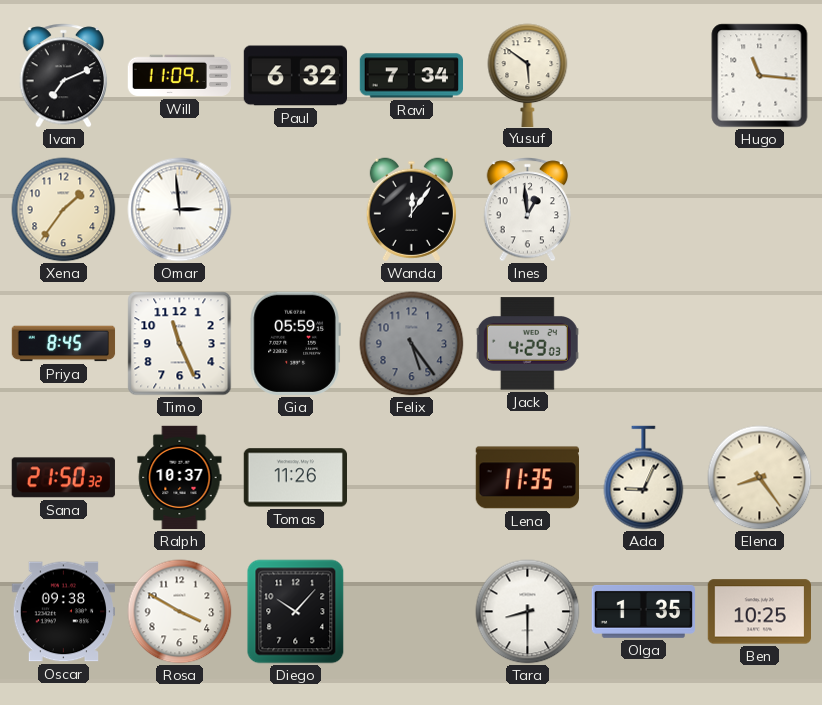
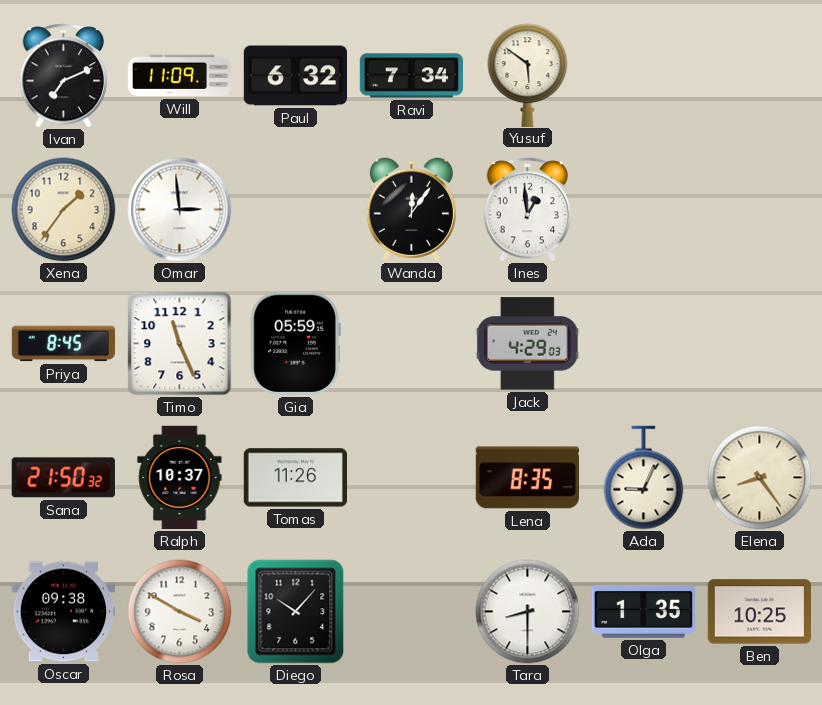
Hugo: 11:16 -> none (760, 76)
Felix: 5:24 -> none (412, 344)
Lena: 11:35 -> 8:35 (527, 478)
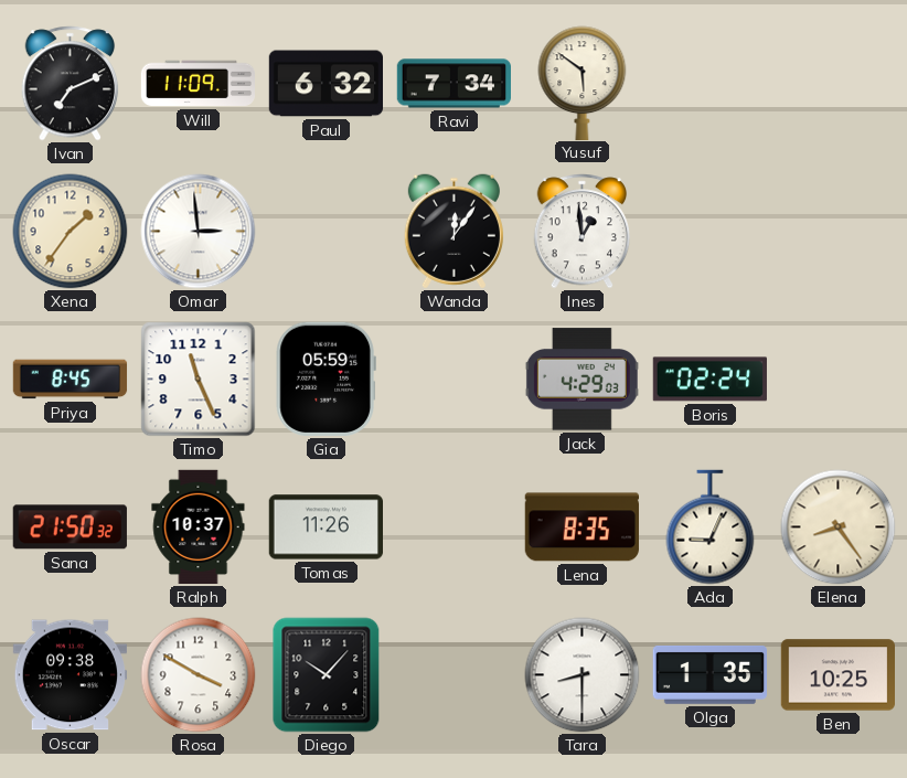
Boris: none -> 02:24 (709, 380)
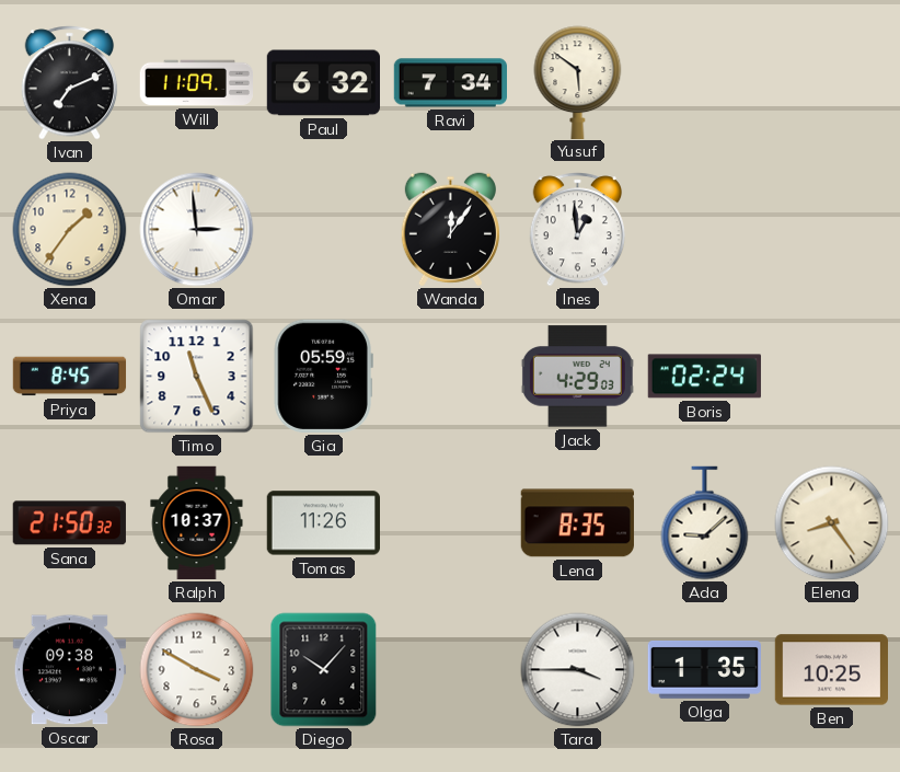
Ada: 9:04 -> 9:08 (705, 523)
Tara: 8:30 -> 3:45 (578, 670)
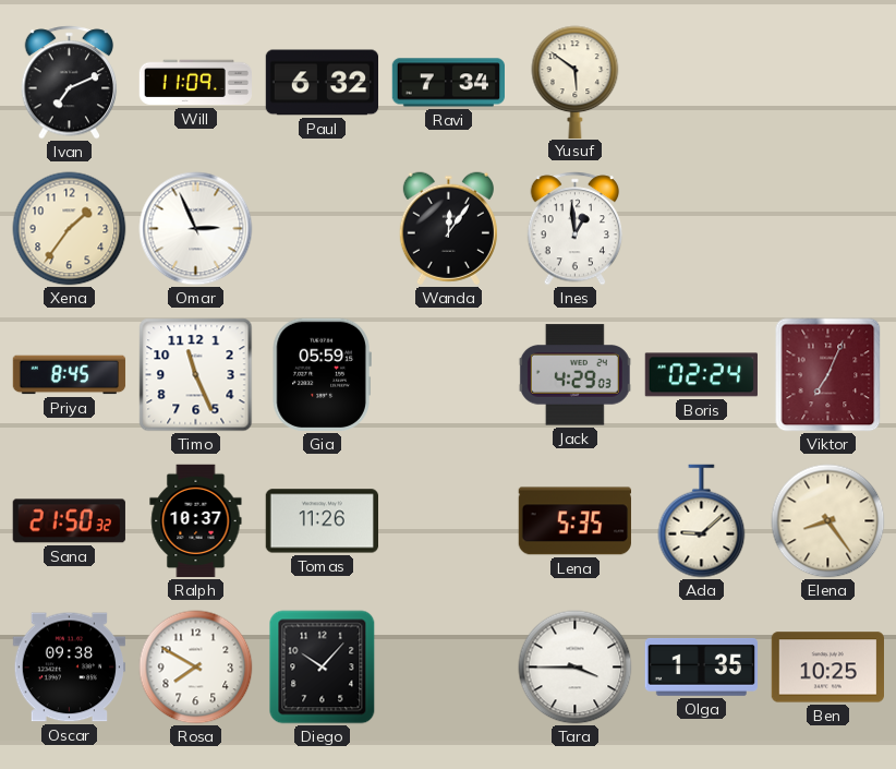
Omar: 2:59 -> 2:56 (196, 229)
Viktor: none -> 7:04 (828, 375)
Lena: 8:35 -> 5:35 (574, 521)
Rosa: 3:50 -> 7:50 (196, 668)
